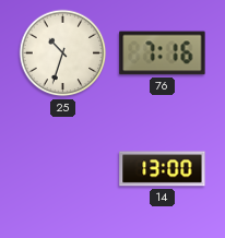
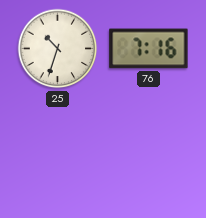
14: 13:00 -> none (163, 169)
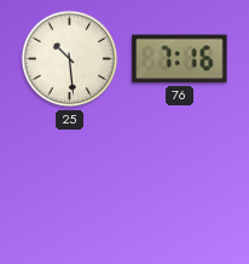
25: 10:33 -> 10:29 (70, 59)
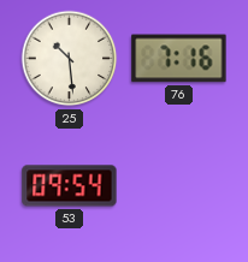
53: none -> 09:54 (70, 186)
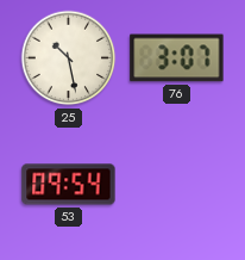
25: 10:29 -> 10:28 (69, 58)
76: 7:16 -> 3:07 (177, 58)
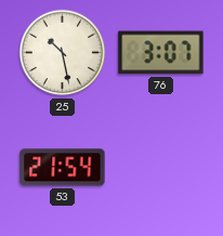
53: 09:54 -> 21:54 (63, 168)
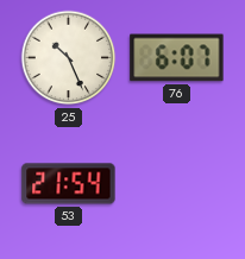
25: 10:28 -> 10:26 (69, 58)
76: 3:07 -> 6:07 (177, 58)
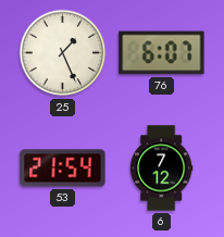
25: 10:26 -> 1:26 (63, 53)
6: none -> 7:12 (161, 169)
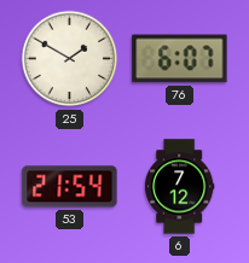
25: 1:26 -> 1:50 (70, 59)
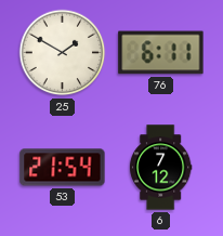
76: 6:07 -> 6:11 (161, 53)
